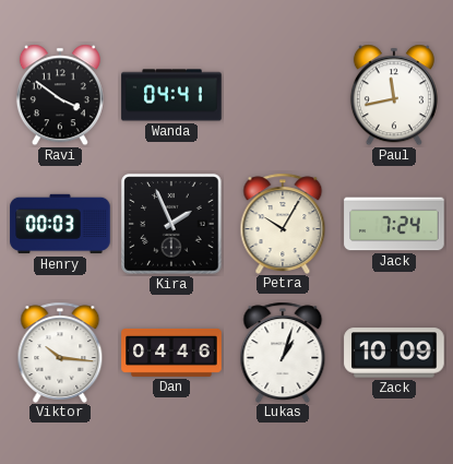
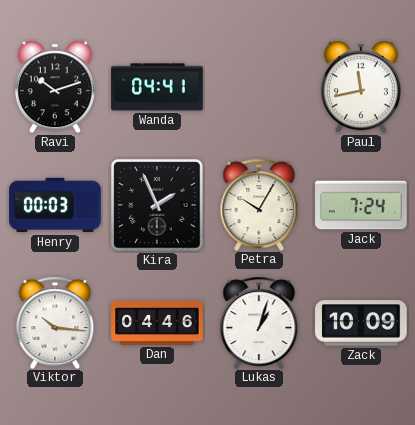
Ravi: 3:51 -> 10:12 (55, 87)
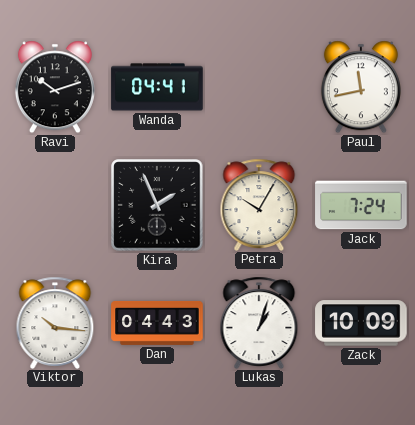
Henry: 00:03 -> none (55, 205)
Dan: 04:46 -> 04:43 (157, 323)
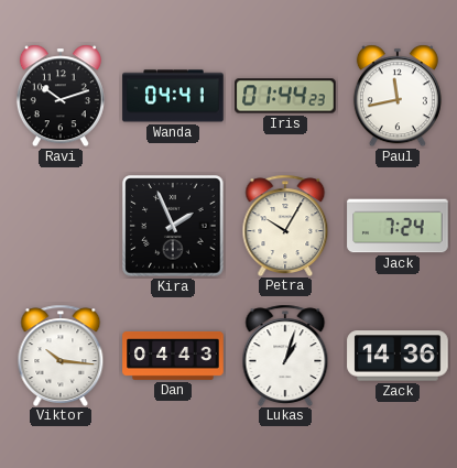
Iris: none -> 01:44 (285, 96)
Zack: 10:09 -> 14:36 (398, 356)
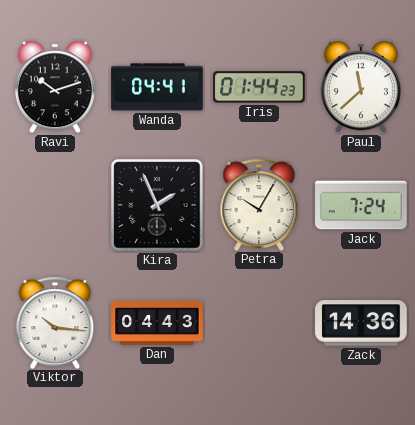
Paul: 11:43 -> 11:38 (361, 87)
Lukas: 1:03 -> none (285, 355)
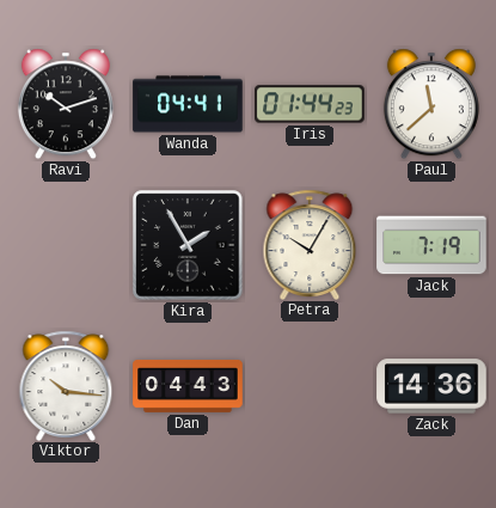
Kira: 1:56 -> 1:55 (188, 245)
Jack: 7:24 -> 7:19 (431, 245)
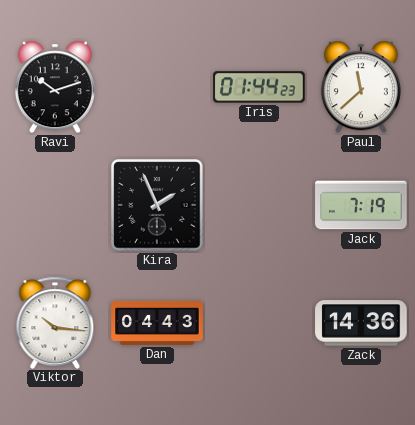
Wanda: 04:41 -> none (188, 104)
Kira: 1:55 -> 1:56 (157, 205)
Petra: 10:05 -> none (310, 244)
